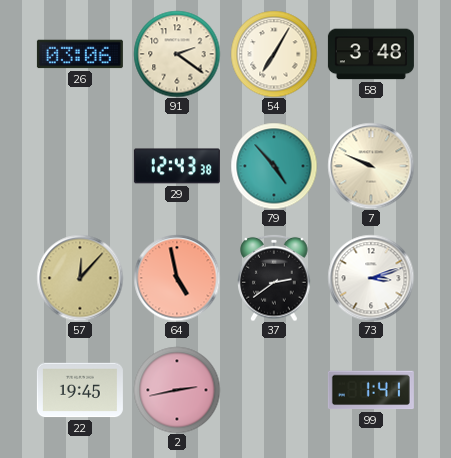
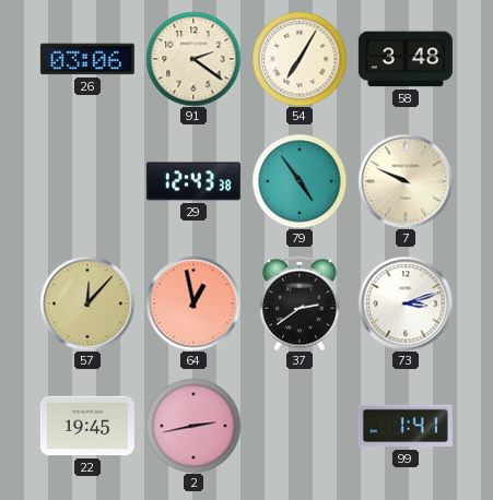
79: 4:53 -> 4:54 (300, 181)
64: 4:58 -> 12:58 (193, 303)
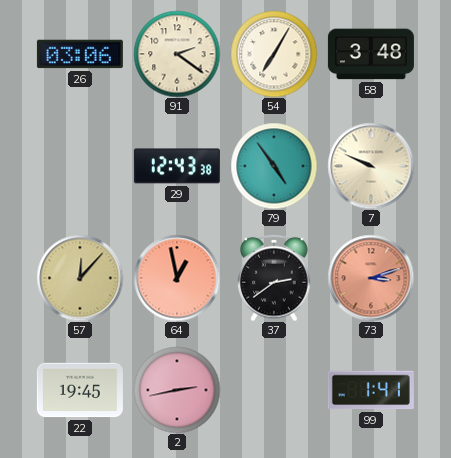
73 dial: white -> salmon (371, 278)
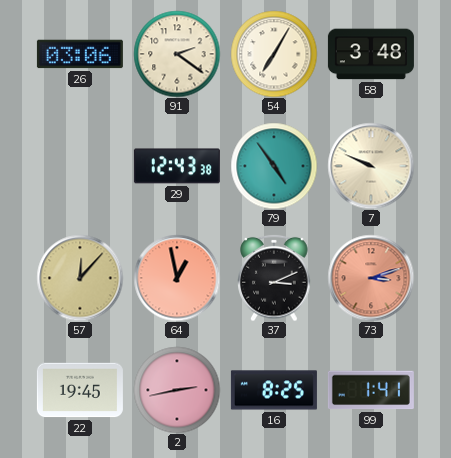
37: 2:39 -> 3:11 (274, 278)
16: none -> 8:25 (274, 390)
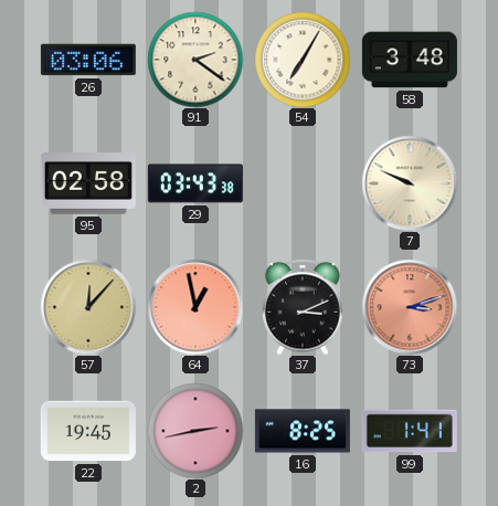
95: none -> 02:58 (88, 185)
29: 12:43 -> 03:43 (195, 183)
79: 4:54 -> none (274, 166)
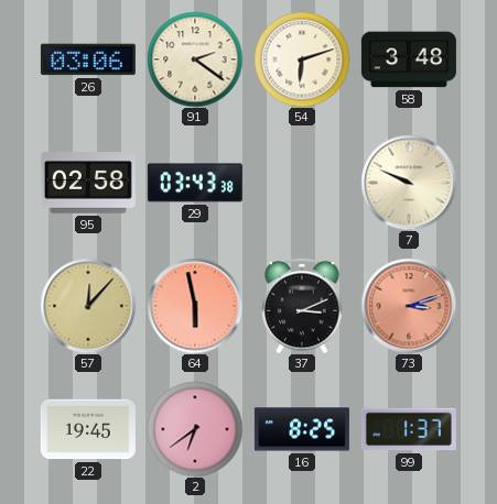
54: 7:05 -> 6:12 (302, 59)
64: 12:58 -> 5:58 (195, 306)
2: 2:43 -> 6:39 (195, 429)
99: 1:41 -> 1:37 (409, 429)
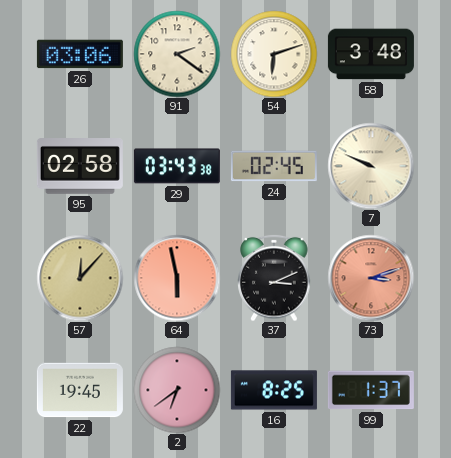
24: none -> 02:45 (274, 166)
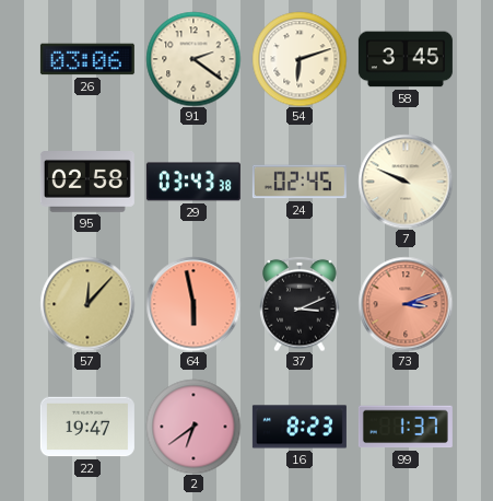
58: 3:48 -> 3:45 (406, 59)
22: 19:45 -> 19:47 (87, 427)
16: 8:25 -> 8:23 (300, 427)
